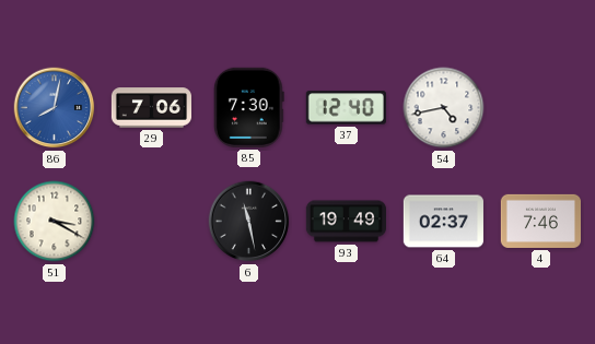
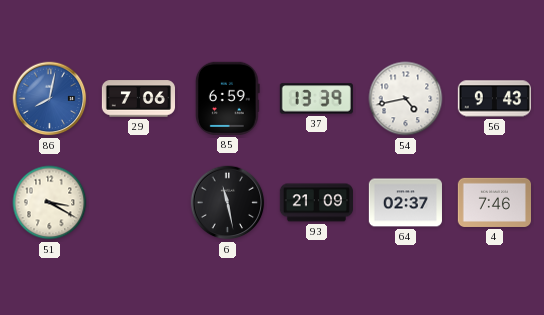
85: 7:30 -> 6:59 (227, 98)
37: 12:40 -> 13:39 (316, 99)
56: none -> 9:43 (494, 99)
93: 19:49 -> 21:09 (316, 203)
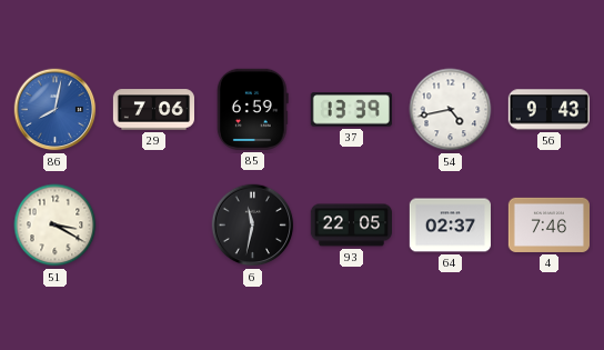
6: 11:28 -> 11:32 (253, 226)
93: 21:09 -> 22:05 (351, 226)
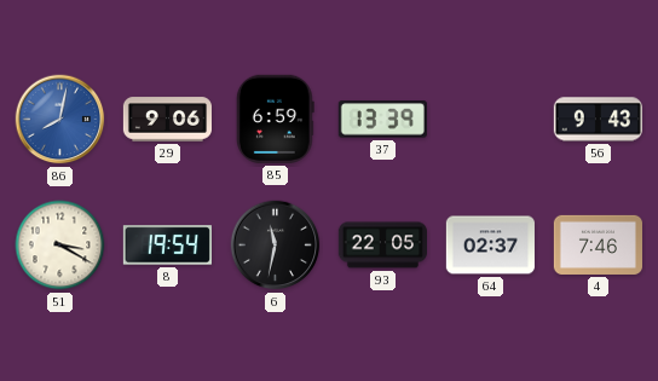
29: 7:06 -> 9:06 (167, 120)
54: 4:43 -> none (451, 110)
8: none -> 19:54 (167, 246)
